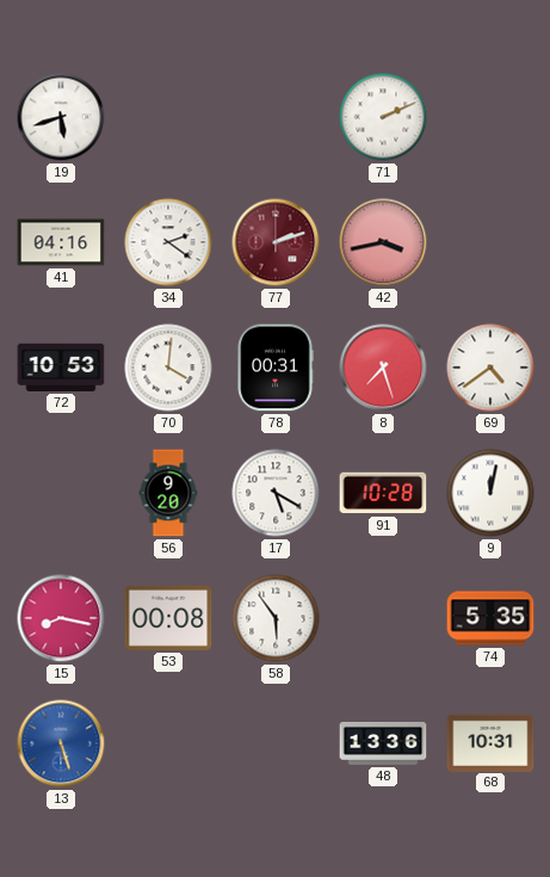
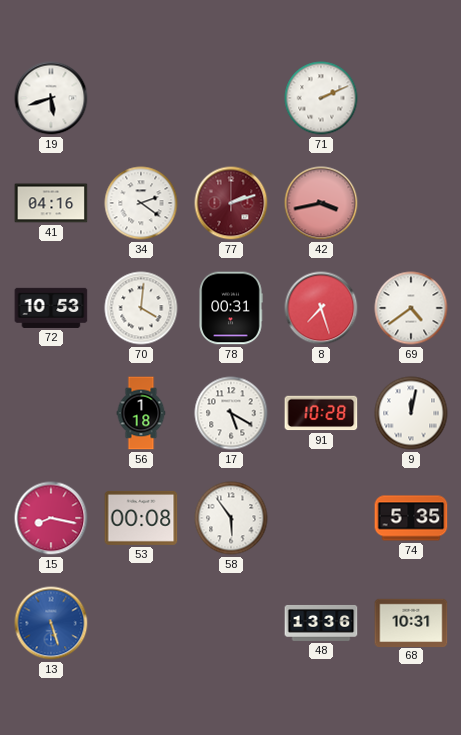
56: 9:20 -> 1:18 (141, 413)
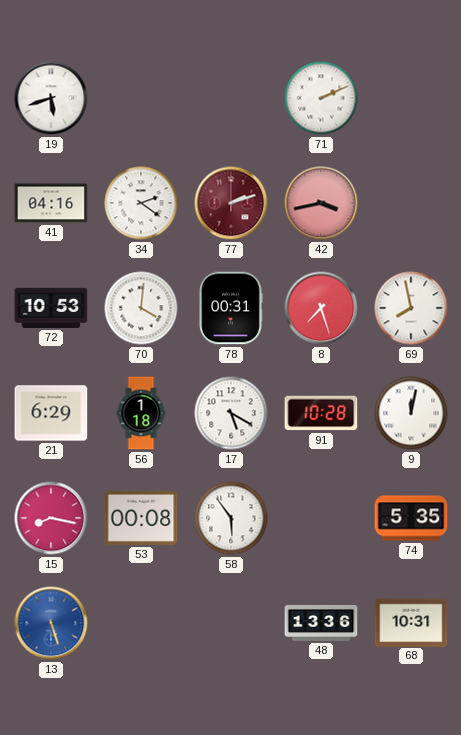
69: 4:39 -> 7:58 (411, 308)
21: none -> 6:29 (51, 413)
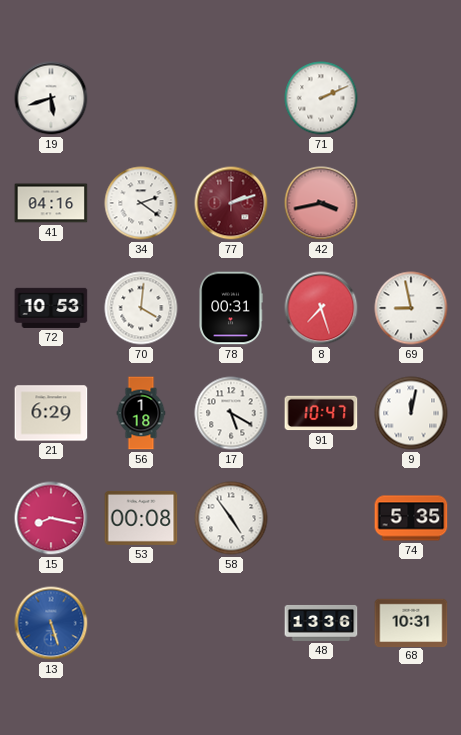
69: 7:58 -> 8:58 (411, 308)
91: 10:28 -> 10:47 (321, 413)
58: 5:54 -> 4:54 (231, 518)
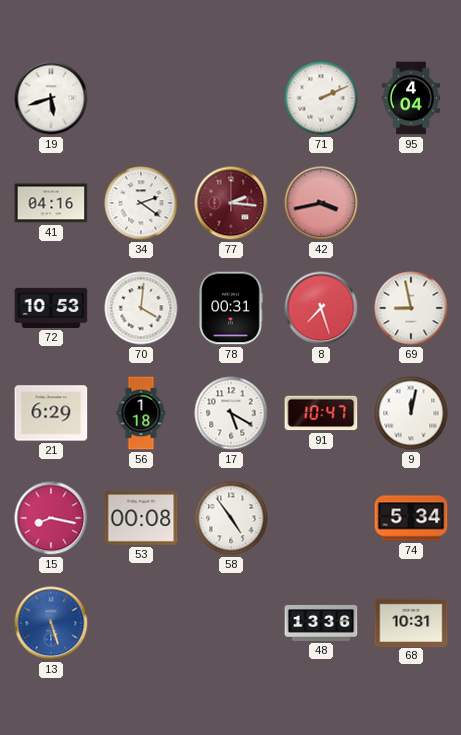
95: none -> 4:04 (411, 98)
77: 2:12 -> 2:16 (231, 203)
74: 5:35 -> 5:34 (411, 518)
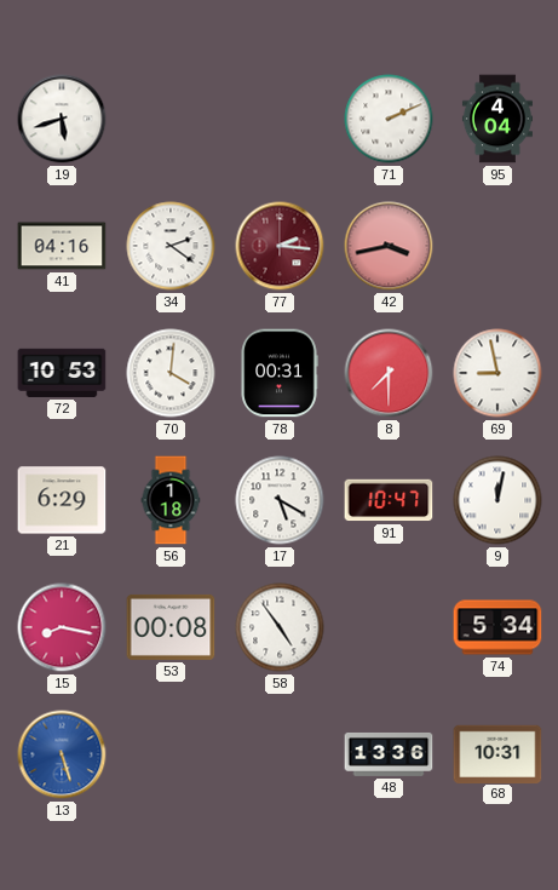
8: 7:27 -> 7:30 (389, 373)
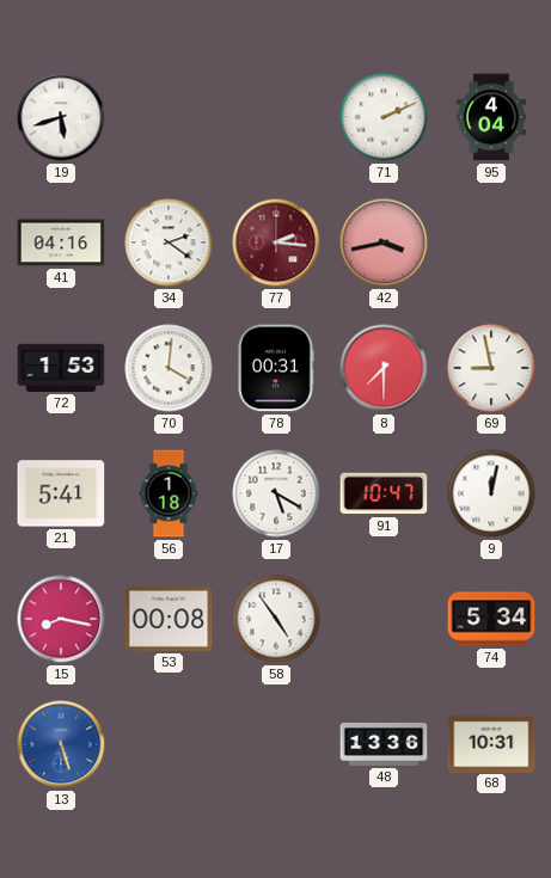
72: 10:53 -> 1:53 (61, 368)
21: 6:29 -> 5:41 (61, 493)
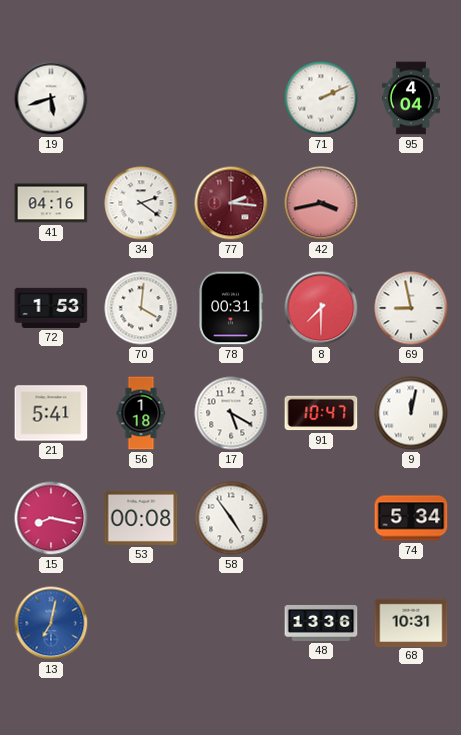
13: 5:27 -> 7:02 (51, 623)
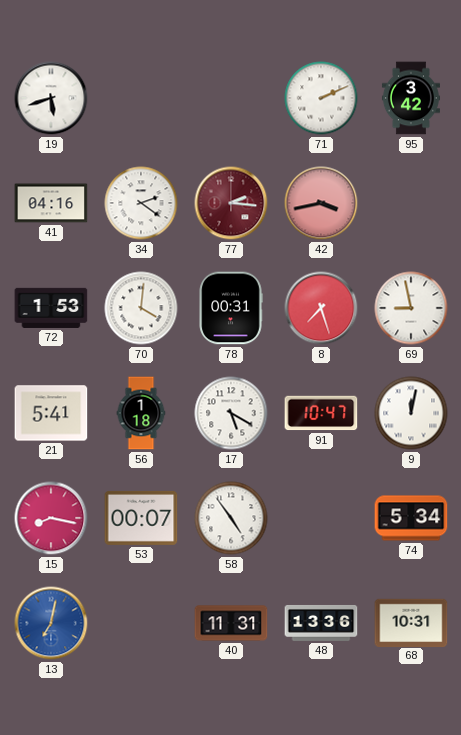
95: 4:04 -> 3:42 (411, 98)
8: 7:30 -> 7:27 (321, 308)
53: 00:08 -> 00:07 (141, 518)
40: none -> 11:31 (231, 623)
